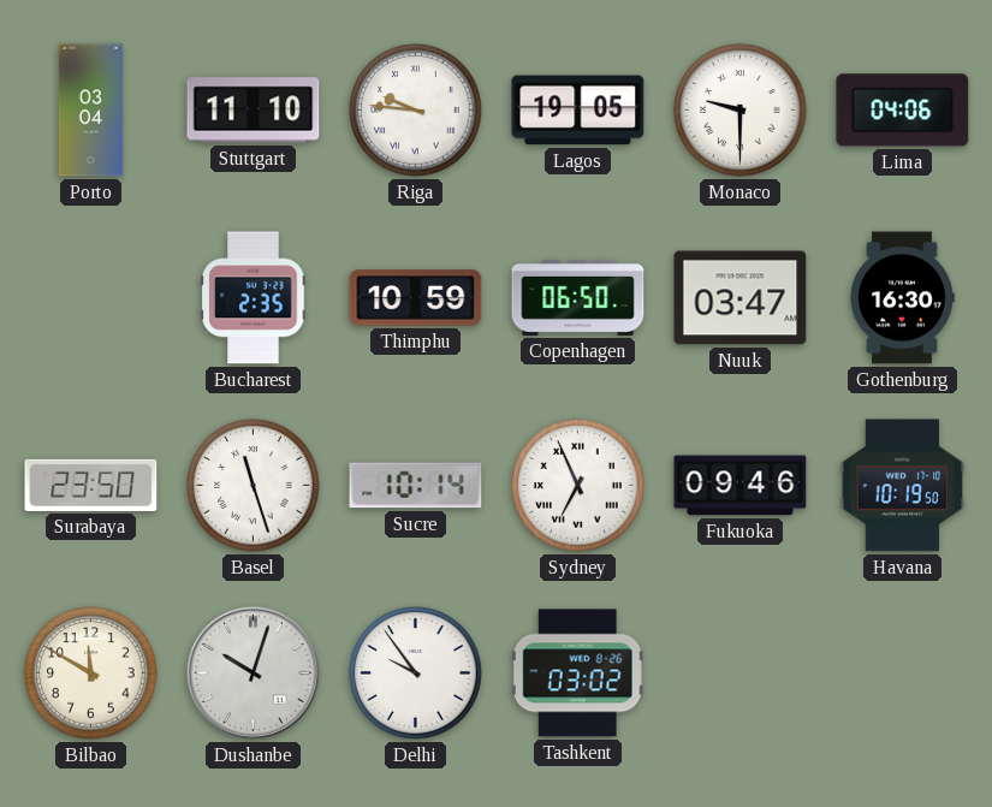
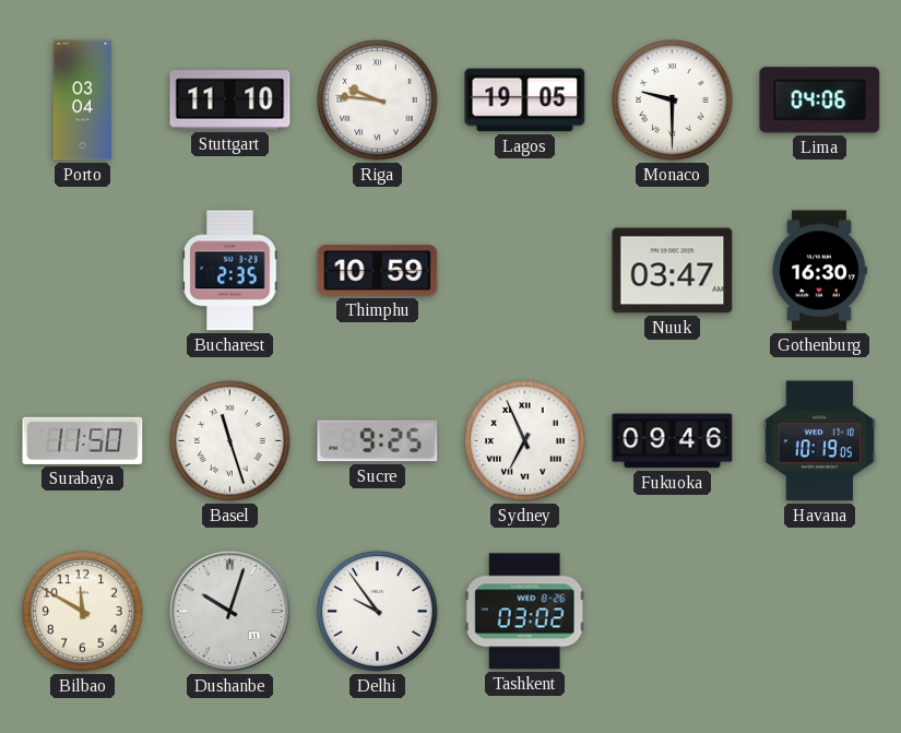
Copenhagen: 06:50 -> none (578, 297)
Surabaya: 23:50 -> 11:50 (83, 440)
Sucre: 10:14 -> 9:25 (378, 441)
Havana: 10:19:50 -> 10:19:05 (820, 441)
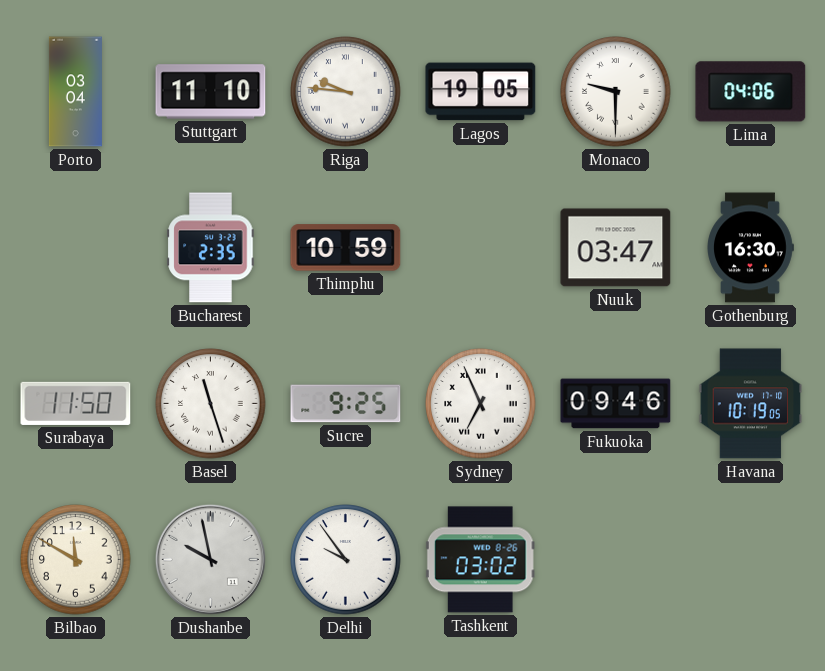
Dushanbe: 10:03 -> 9:58 (210, 559)
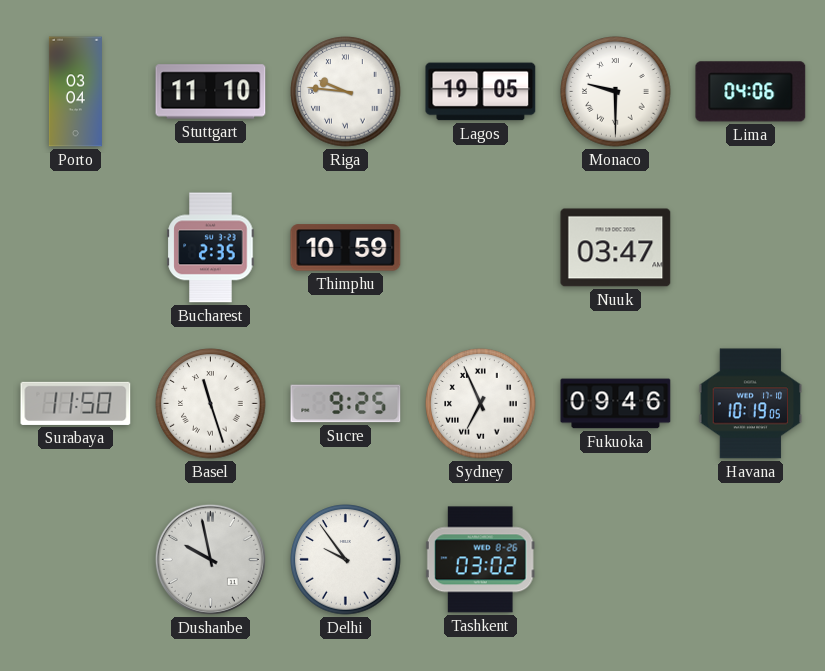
Gothenburg: 16:30 -> none (750, 248)
Bilbao: 11:50 -> none (76, 560)
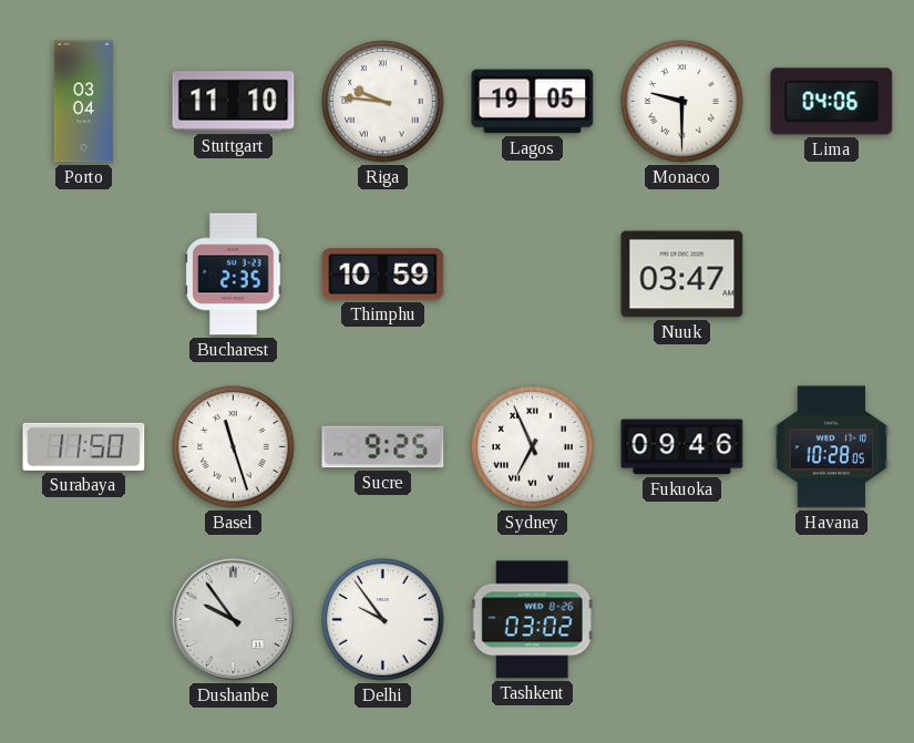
Havana: 10:19 -> 10:28 (832, 447)
Dushanbe: 9:58 -> 9:54 (233, 619)
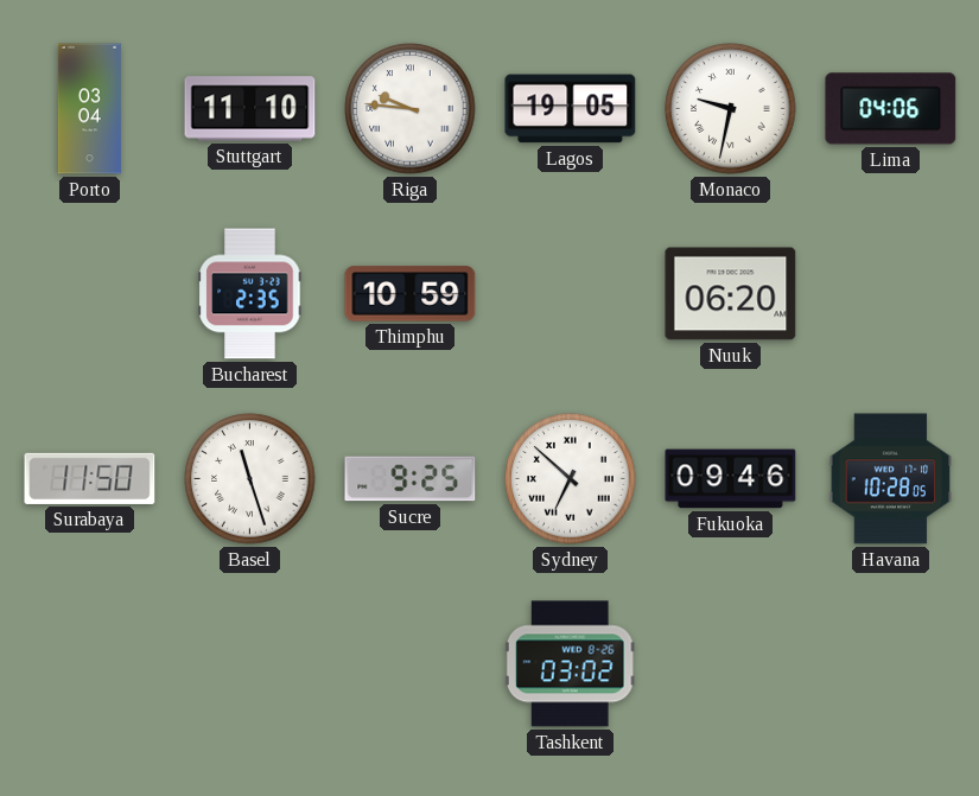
Monaco: 9:30 -> 9:32 (731, 109)
Nuuk: 03:47 -> 06:20 (731, 294)
Sydney: 6:56 -> 6:52 (571, 479)
Dushanbe: 9:54 -> none (233, 619)
Delhi: 9:54 -> none (383, 620)
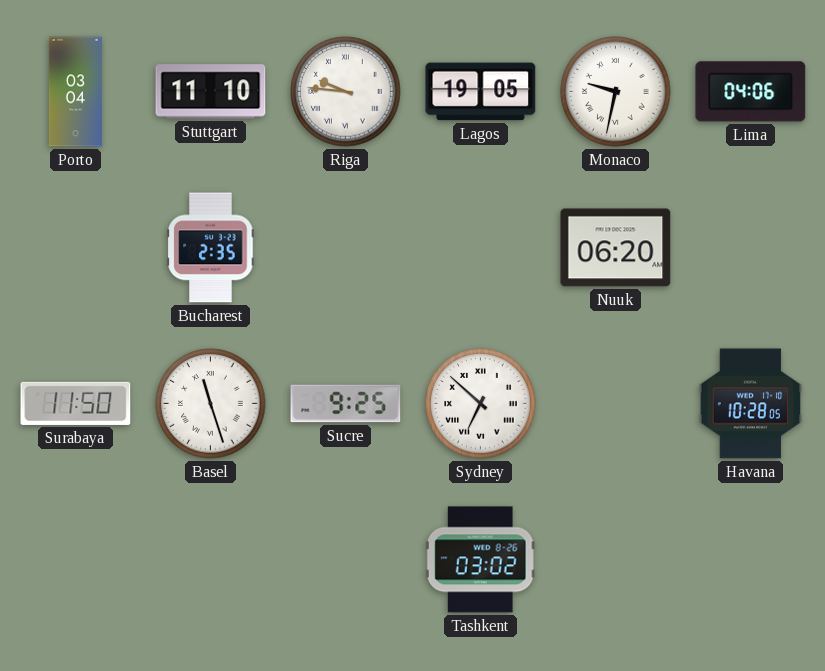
Thimphu: 10:59 -> none (411, 294)
Fukuoka: 09:46 -> none (731, 479)
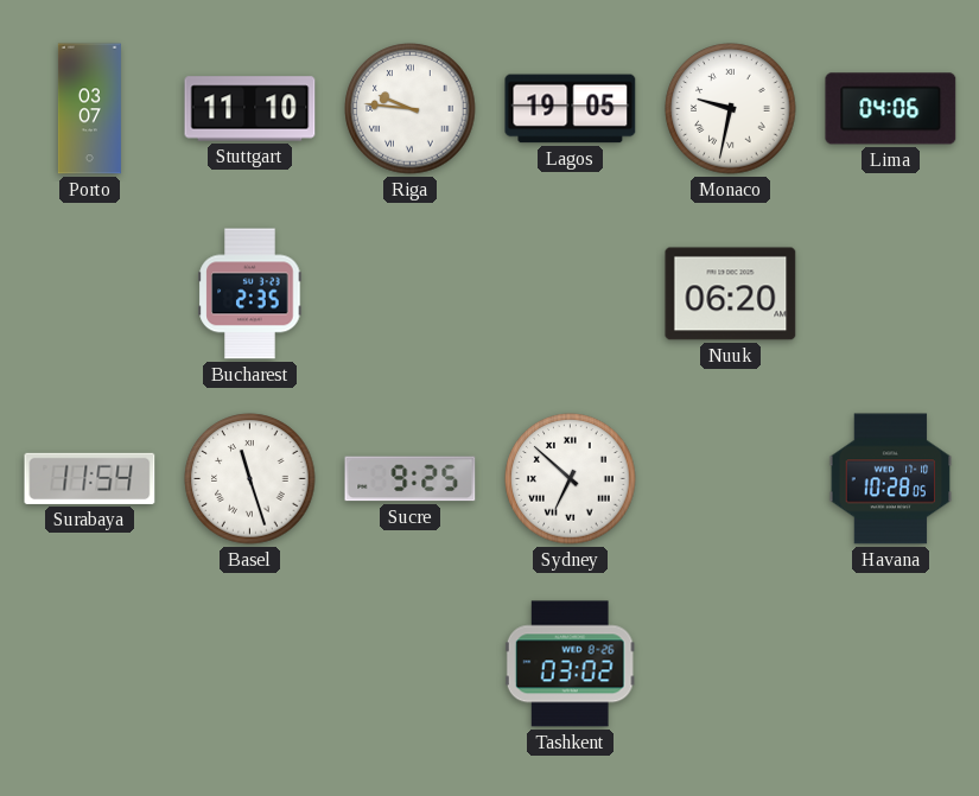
Porto: 03:04 -> 03:07 (89, 109)
Surabaya: 11:50 -> 11:54 (90, 478)
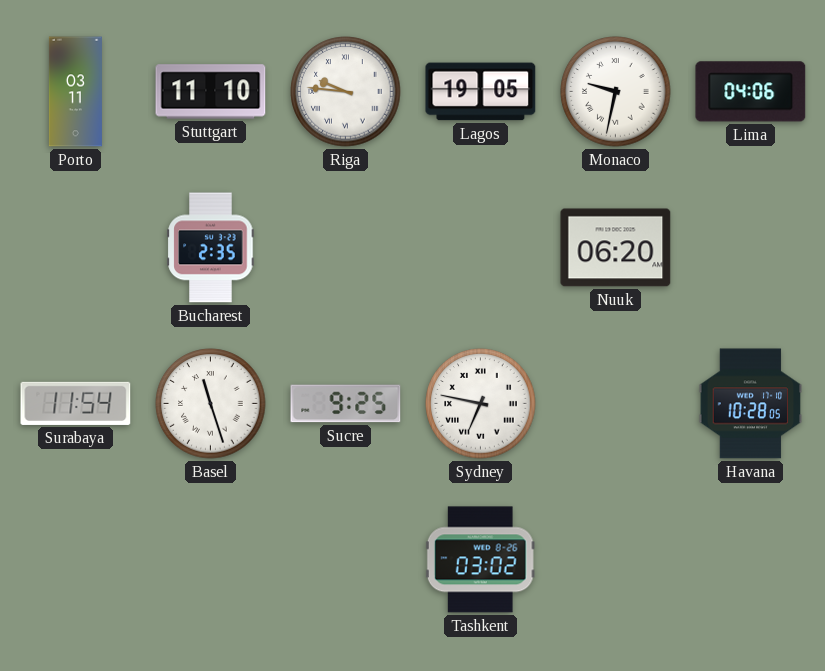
Porto: 03:07 -> 03:11 (75, 92)
Sydney: 6:52 -> 6:47 (481, 404)
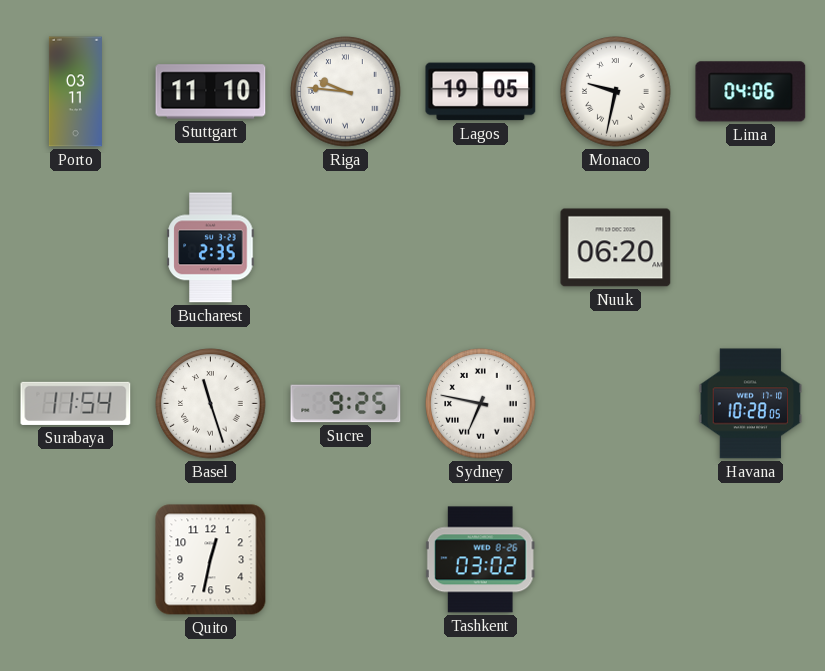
Quito: none -> 12:32 (211, 560)
